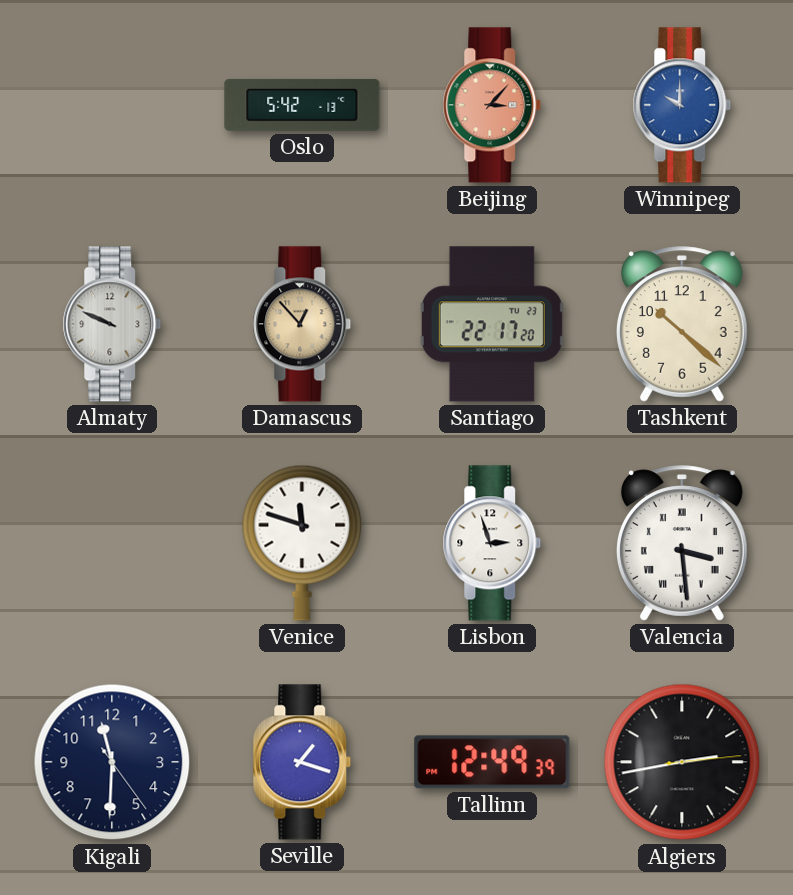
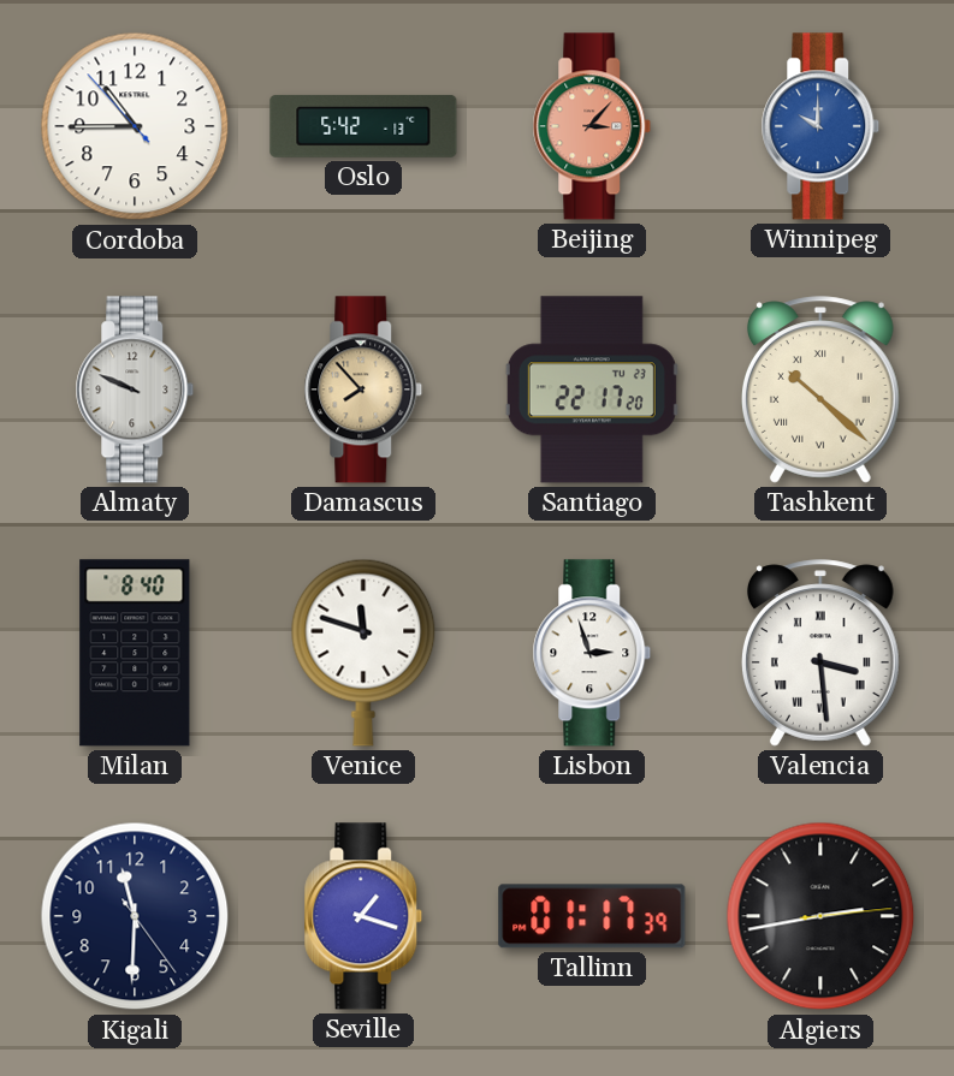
Cordoba: none -> 10:44 (135, 126)
Damascus: 12:53 -> 7:53 (363, 390)
Tashkent numerals: Arabic -> Roman (820, 390)
Milan: none -> 8:40 (135, 653)
Tallinn: 12:49 -> 01:17 (592, 916)
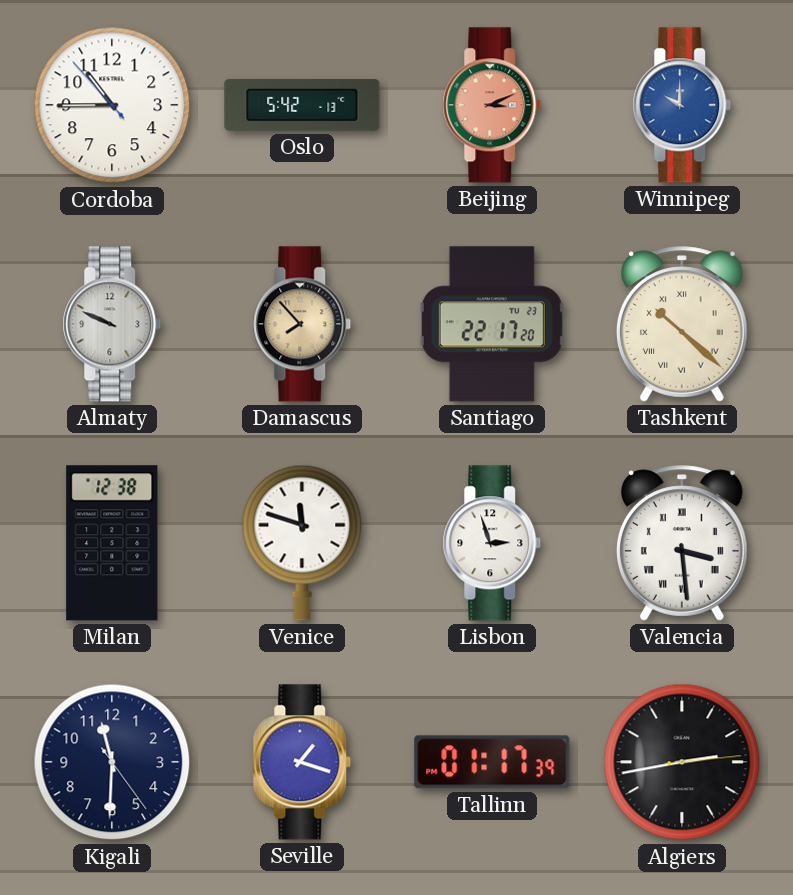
Beijing: 3:07 -> 3:11 (492, 105)
Milan: 8:40 -> 12:38 (112, 543)
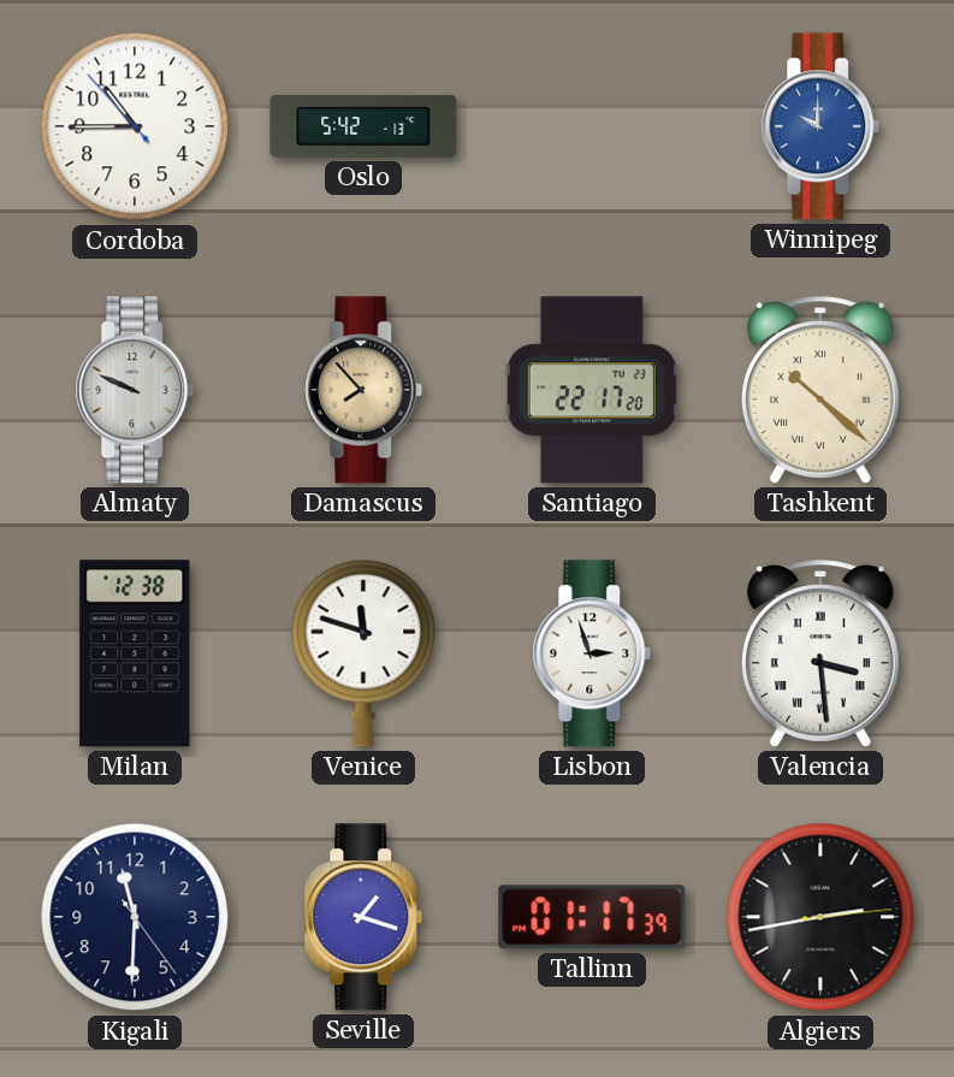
Beijing: 3:11 -> none (492, 105)
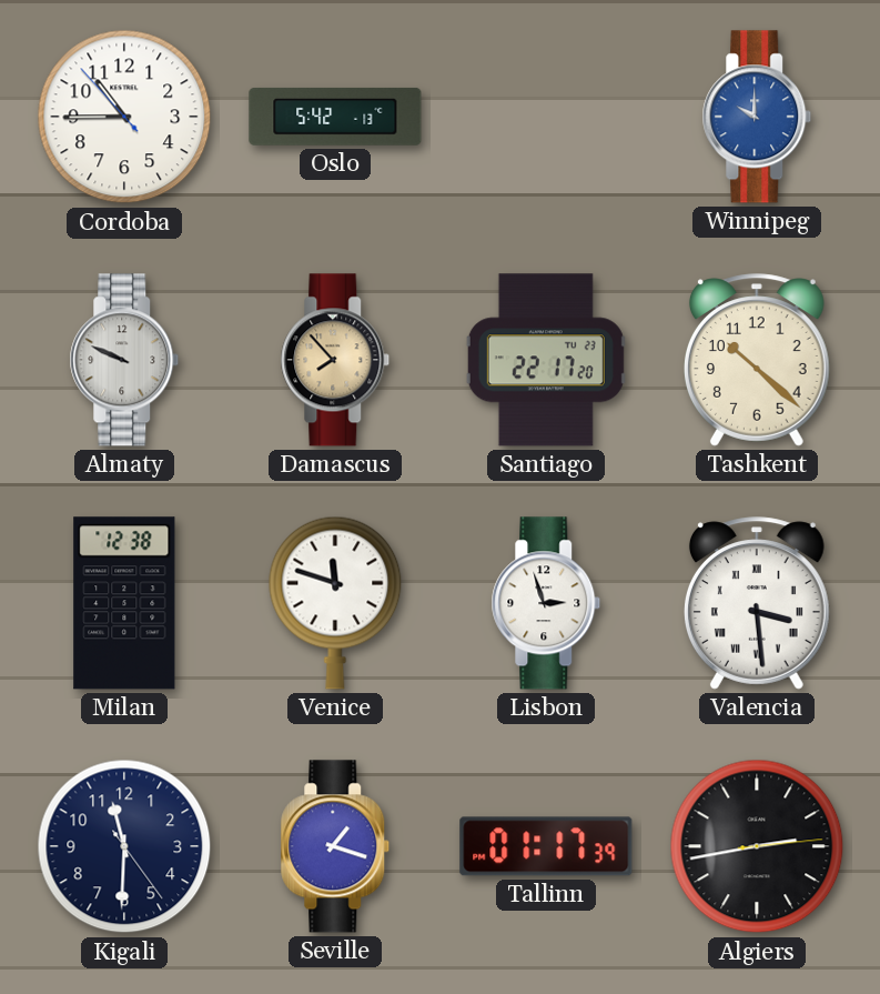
Tashkent numerals: Roman -> Arabic (757, 360)
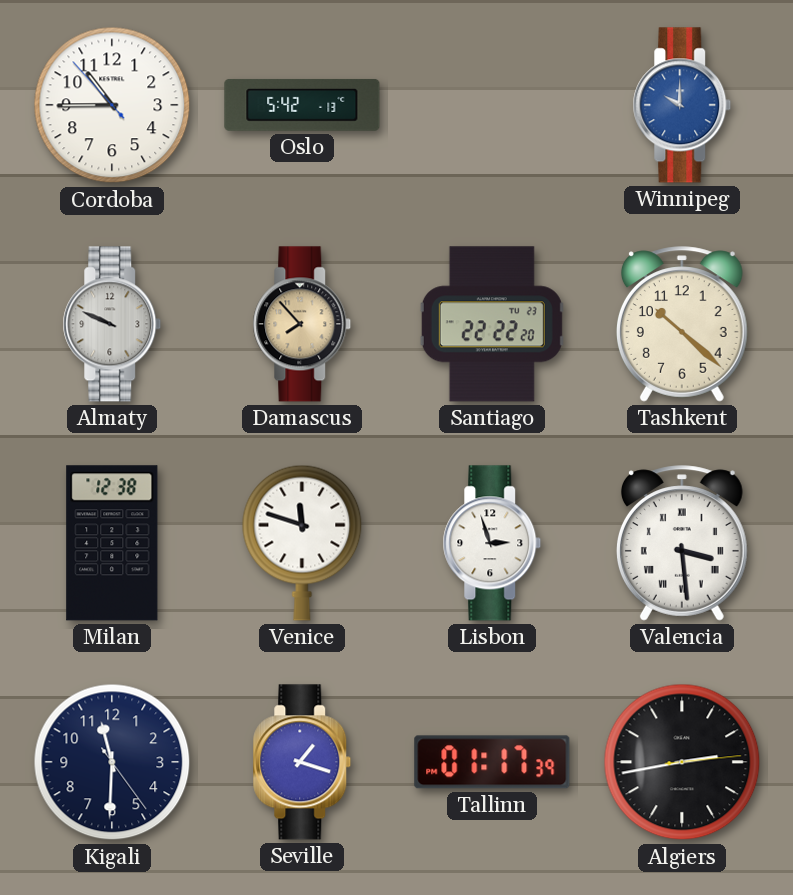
Santiago: 22:17 -> 22:22 (492, 324)
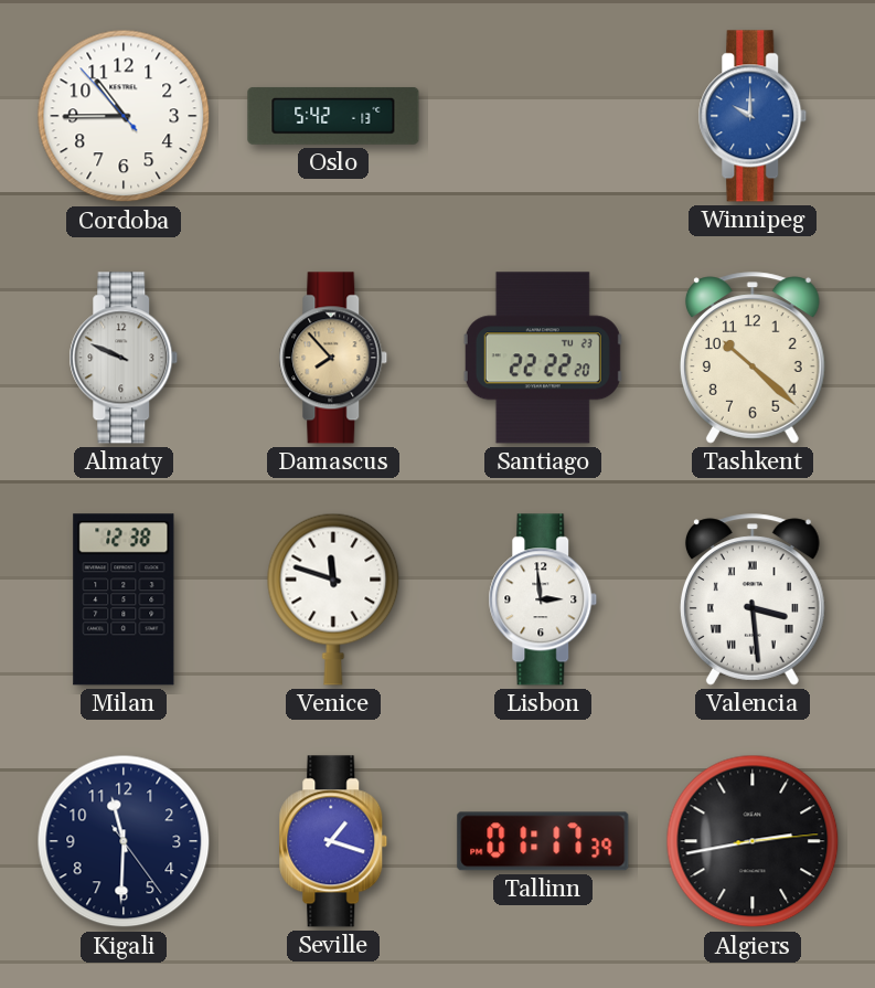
Lisbon: 2:57 -> 2:59 (543, 599)
